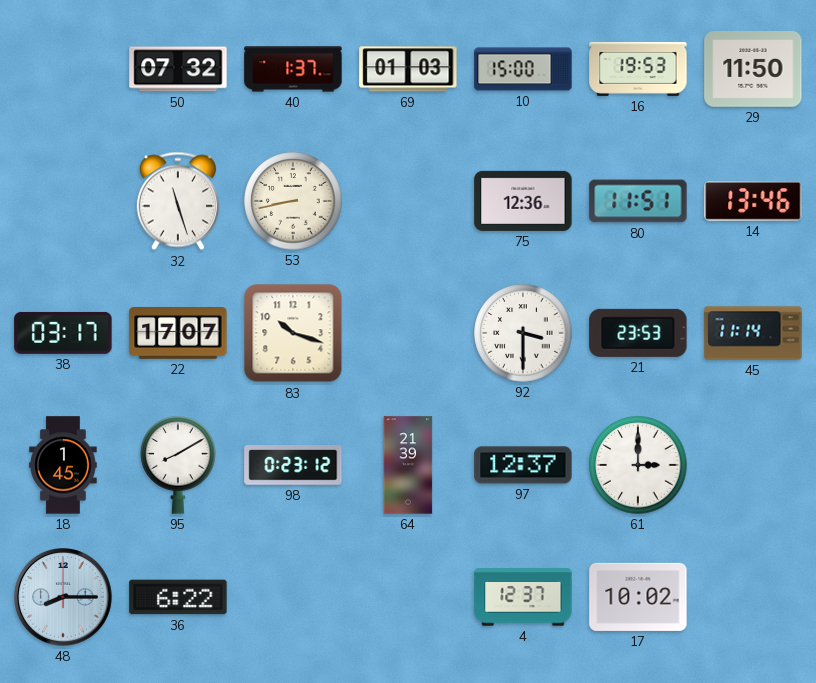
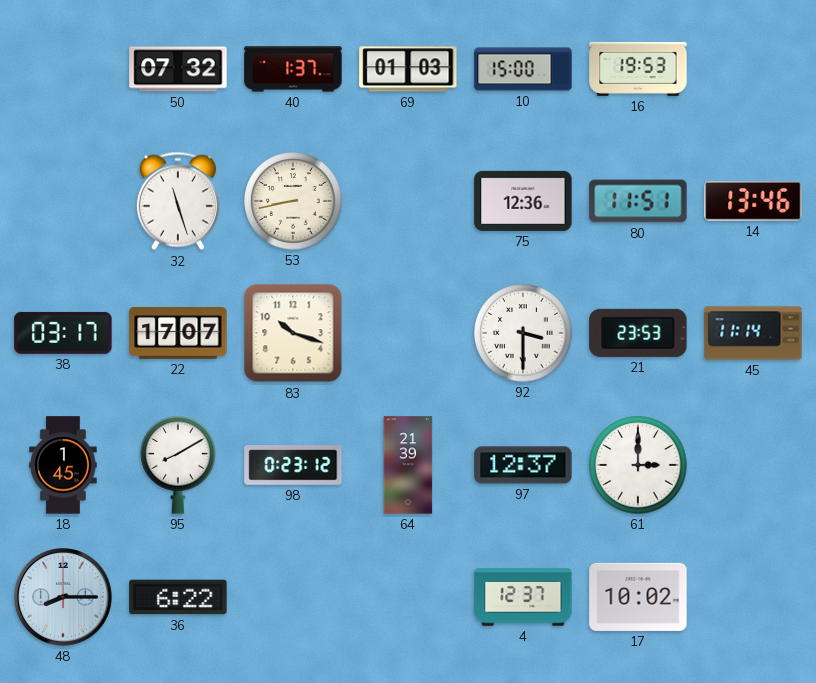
29: 11:50 -> none (753, 70)
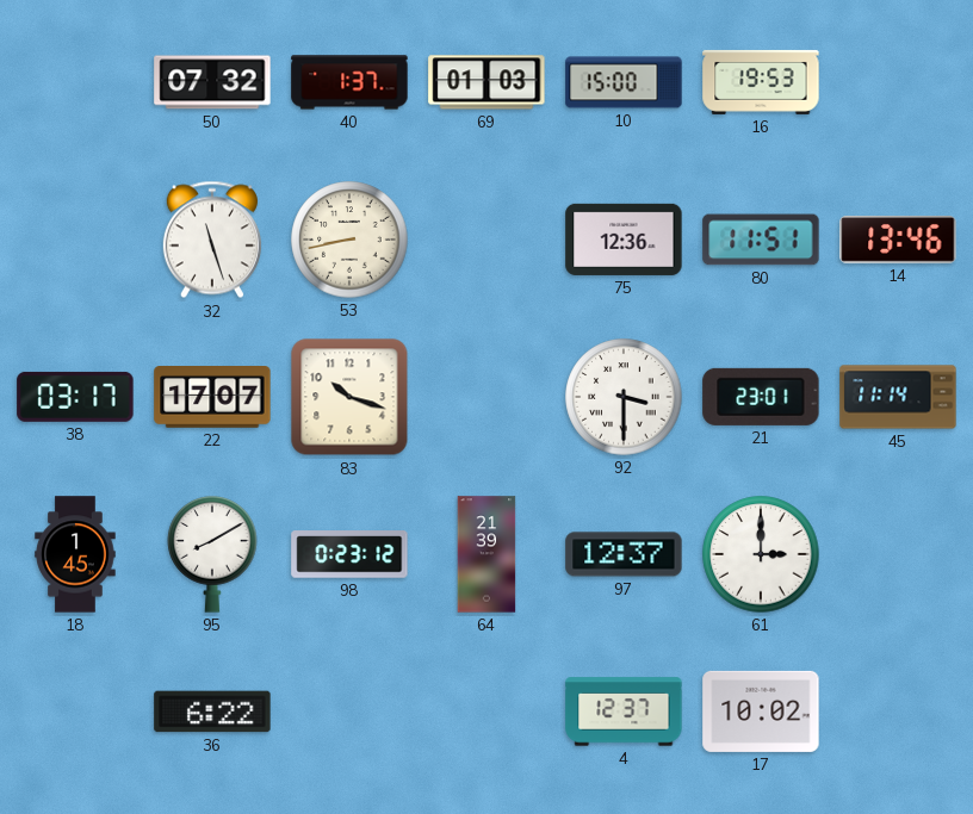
21: 23:53 -> 23:01 (761, 397)
48: 8:15 -> none (64, 598)
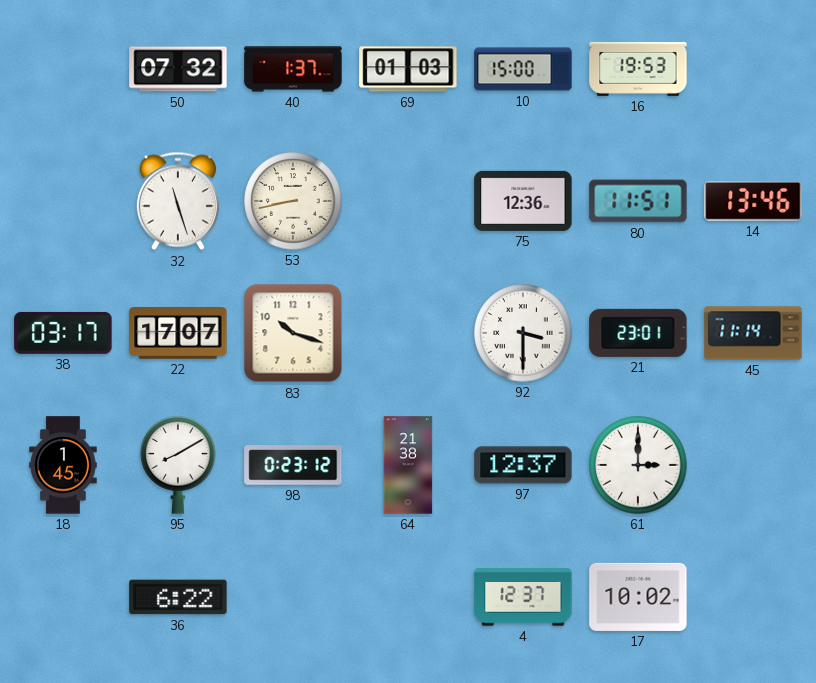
64: 21:39 -> 21:38 (408, 465)
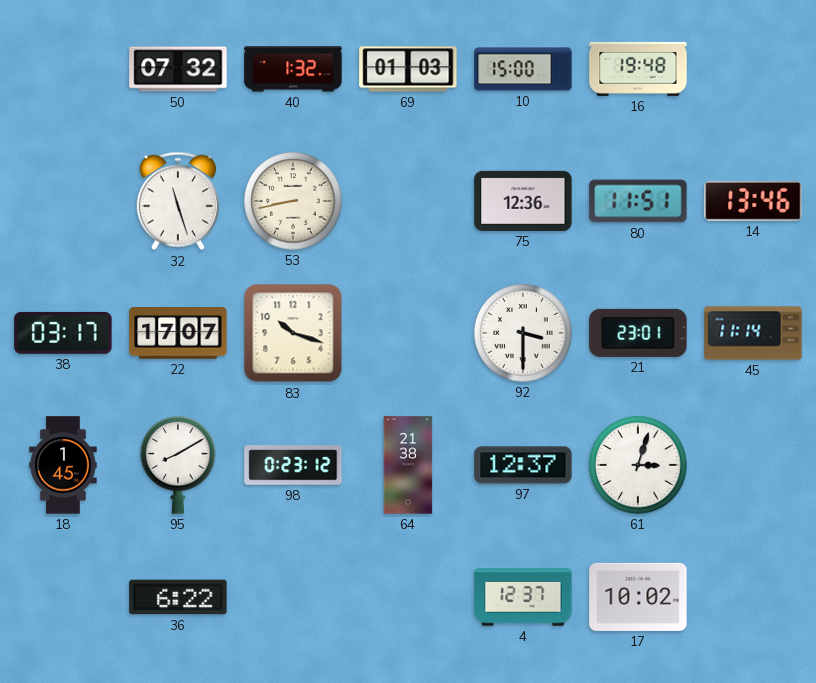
40: 1:37 -> 1:32 (293, 69)
16: 19:53 -> 19:48 (638, 69)
61: 3:00 -> 3:03 (638, 465)
